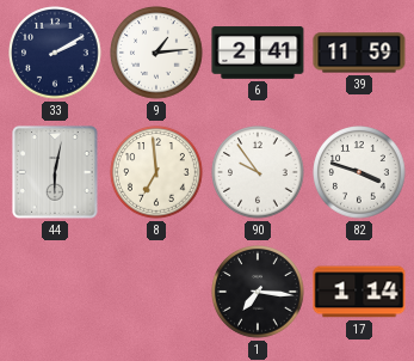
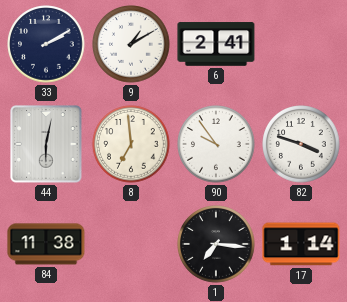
9: 1:14 -> 1:10 (131, 44)
39: 11:59 -> none (359, 53)
84: none -> 11:38 (46, 244)
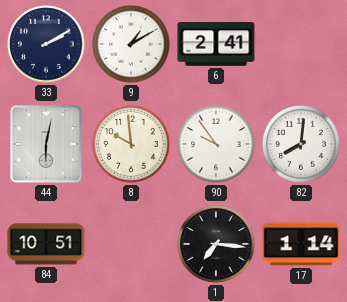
8: 6:59 -> 9:59 (131, 144)
82: 3:48 -> 8:01 (301, 144)
84: 11:38 -> 10:51 (46, 244)
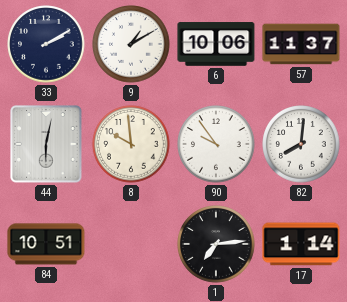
6: 2:41 -> 10:06 (216, 44)
57: none -> 11:37 (301, 44)
1: 7:16 -> 7:14 (216, 244)
